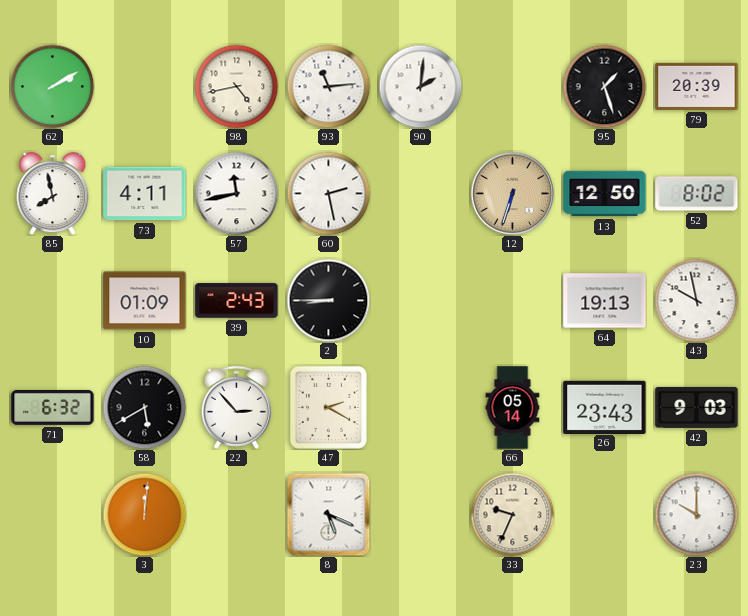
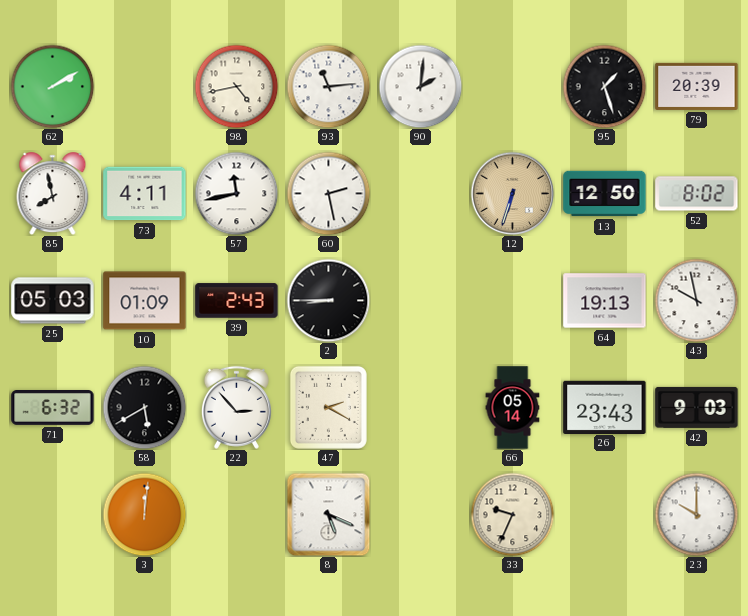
25: none -> 05:03 (53, 301)
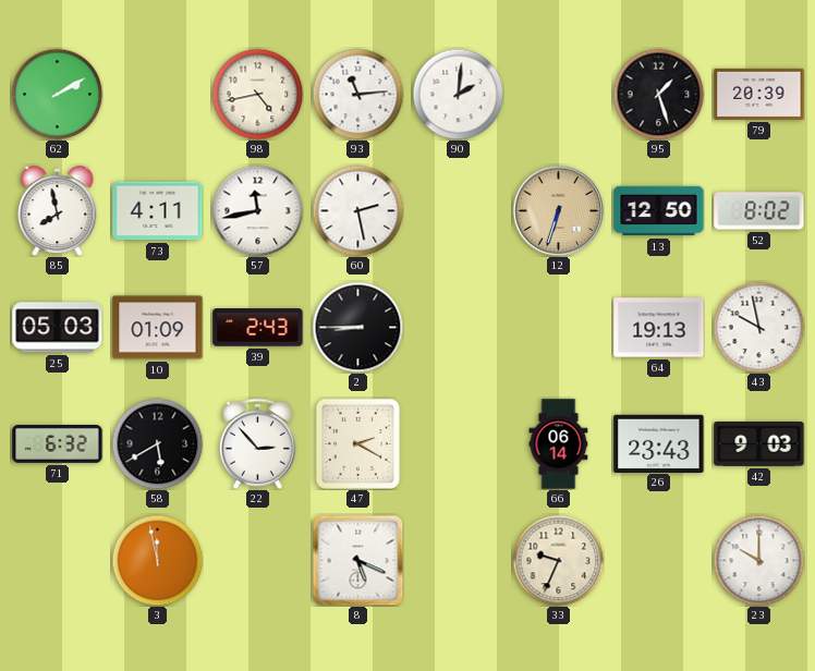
66: 05:14 -> 06:14 (559, 444)
3: 12:01 -> 11:58 (157, 560)
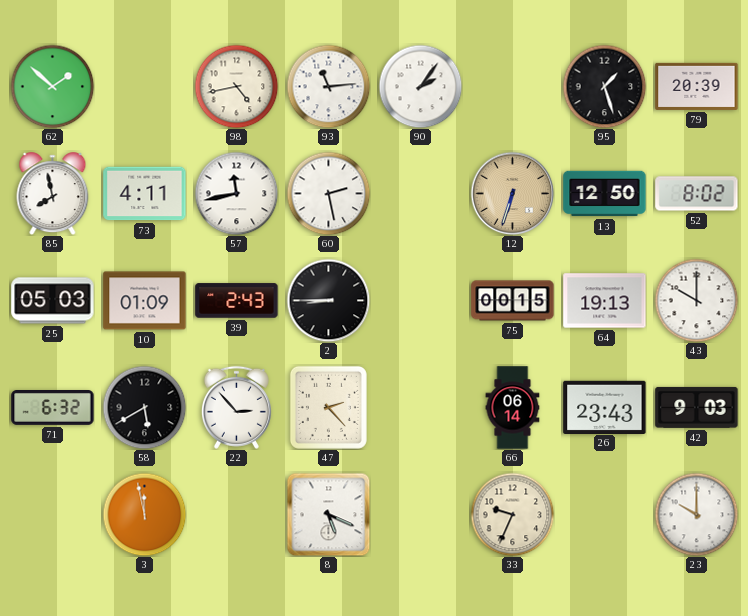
62: 2:10 -> 1:52 (52, 86)
90: 2:01 -> 2:06 (420, 86)
75: none -> 00:15 (513, 301)
43: 9:58 -> 10:00 (696, 300)
47: 2:20 -> 2:23 (328, 407)
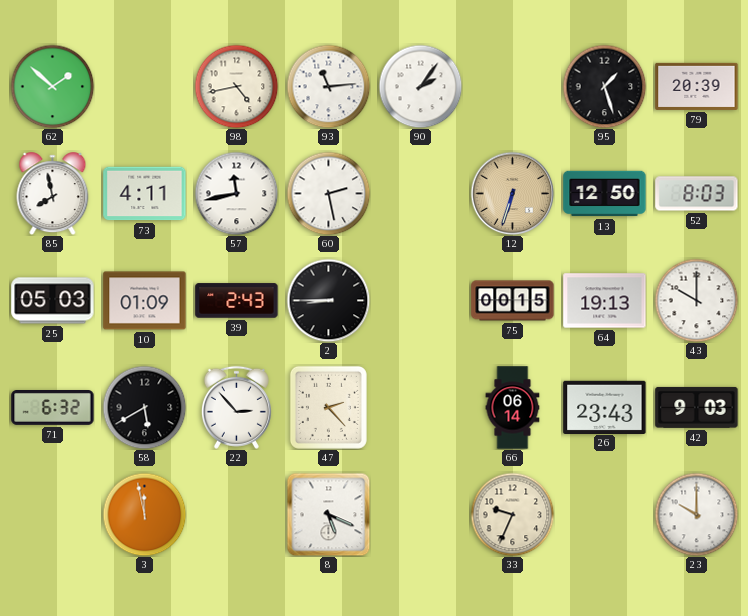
52: 8:02 -> 8:03 (697, 194)
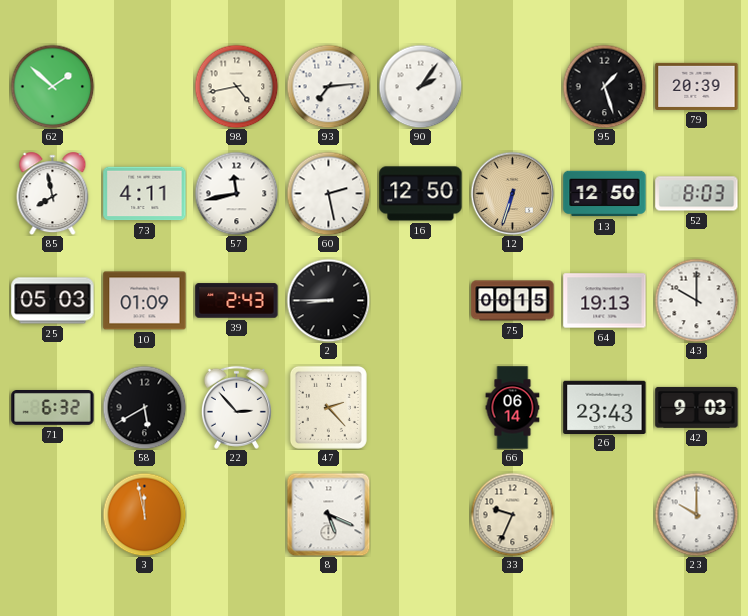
93: 11:14 -> 7:14 (328, 86)
16: none -> 12:50 (421, 194)
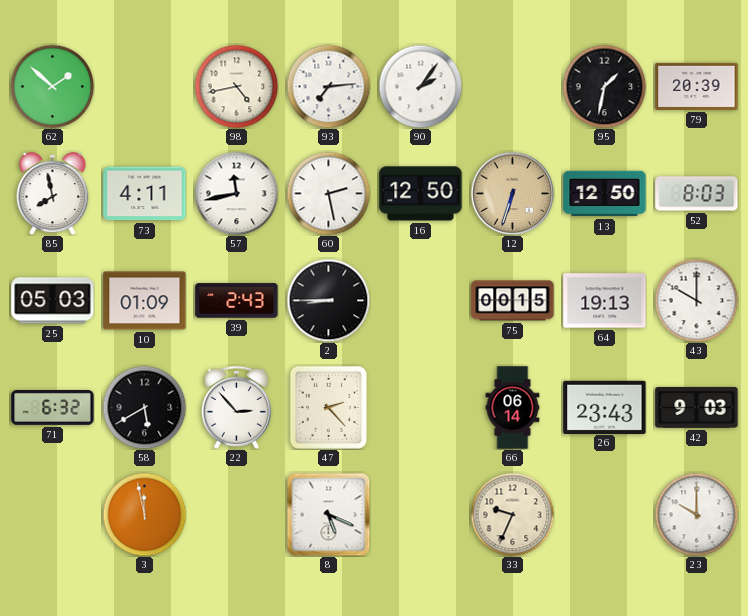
95: 1:27 -> 1:32 (604, 86)
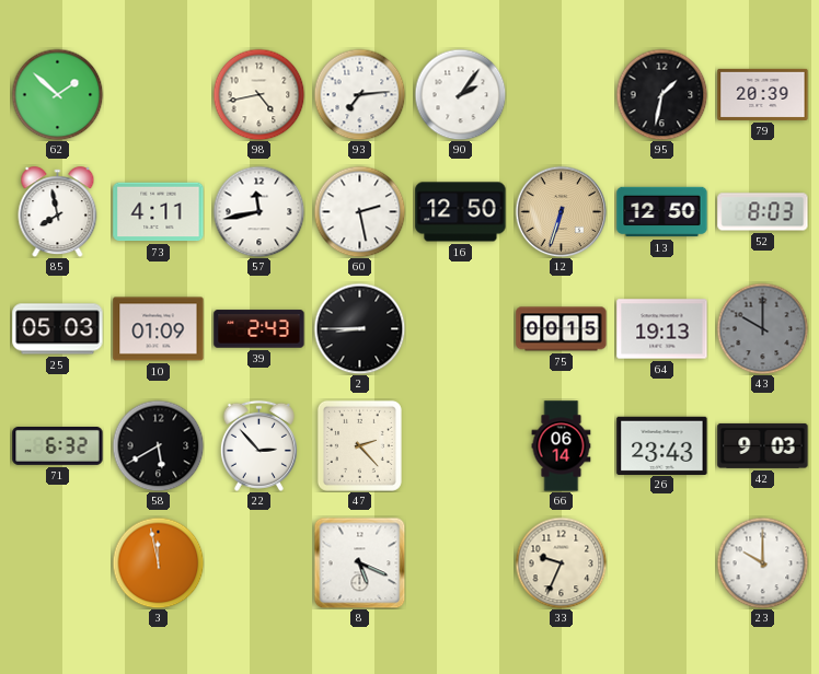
43 dial: white -> grey (762, 328)
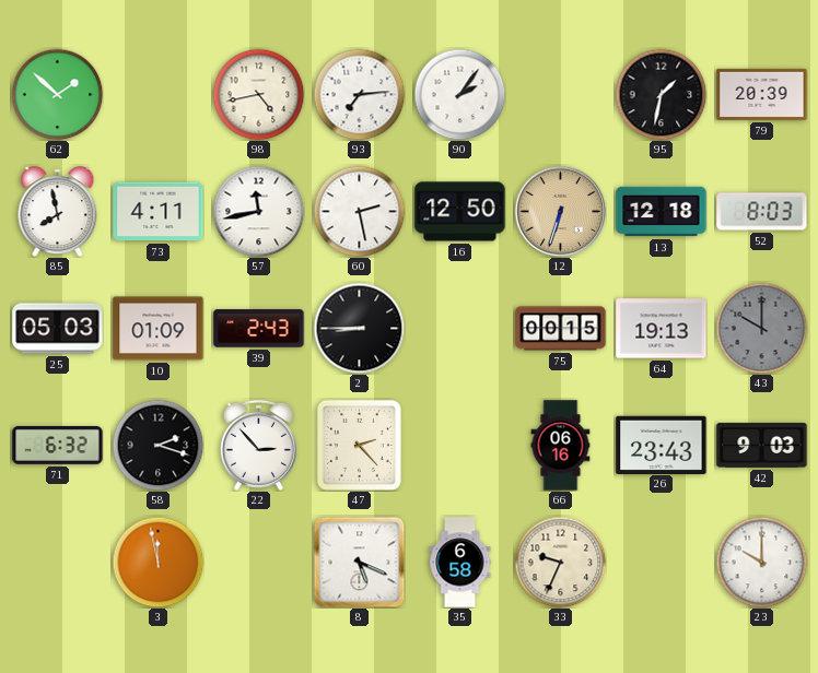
13: 12:50 -> 12:18 (662, 212)
58: 5:40 -> 2:18 (157, 445)
66: 06:14 -> 06:16 (561, 446)
35: none -> 6:58 (460, 563)
